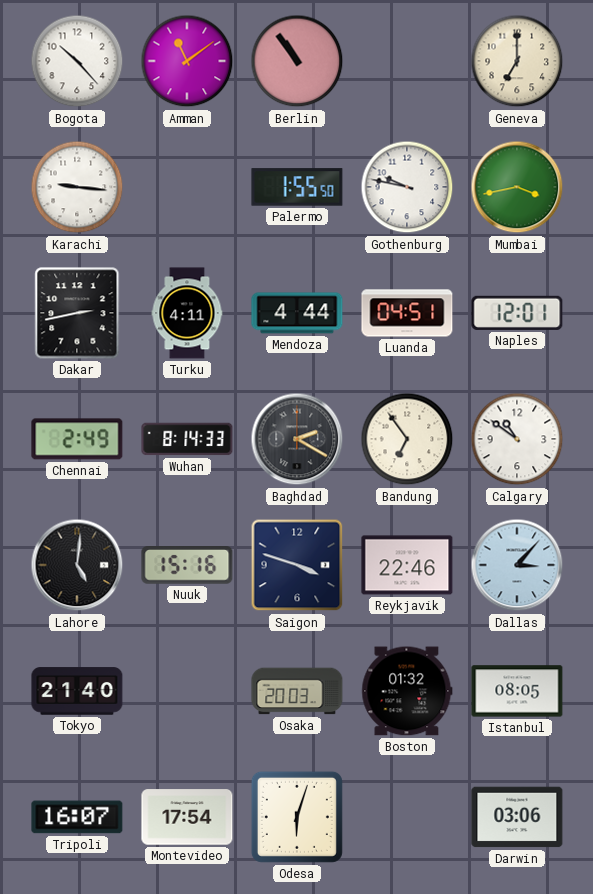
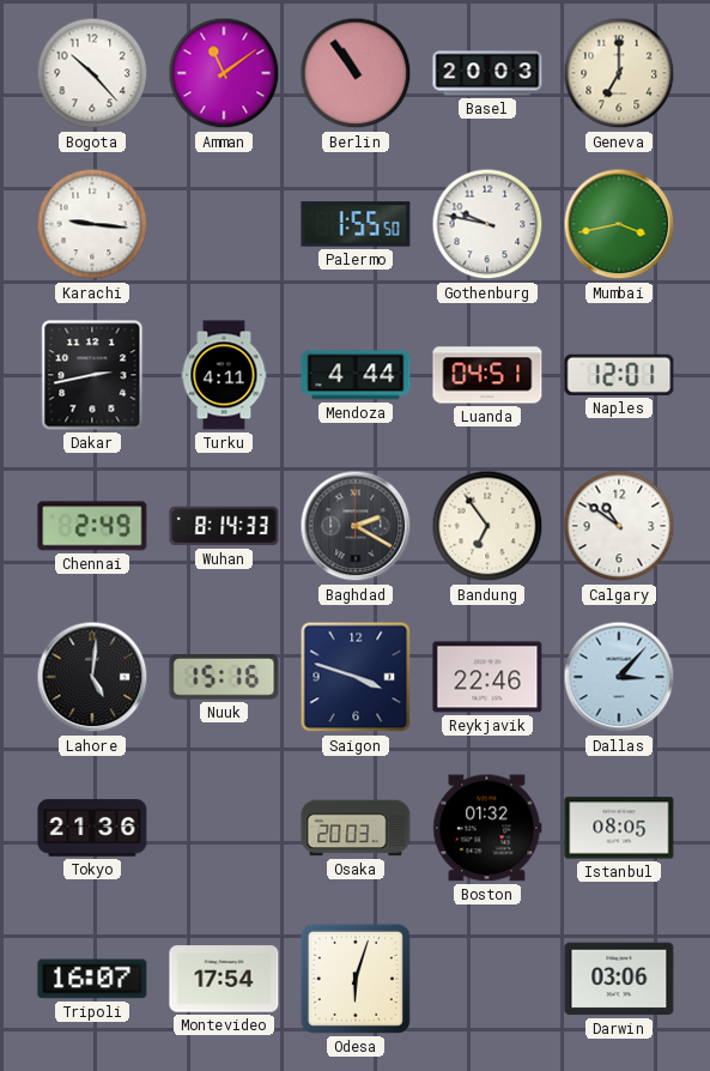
Basel: none -> 20:03 (487, 73)
Tokyo: 21:40 -> 21:36 (92, 828)
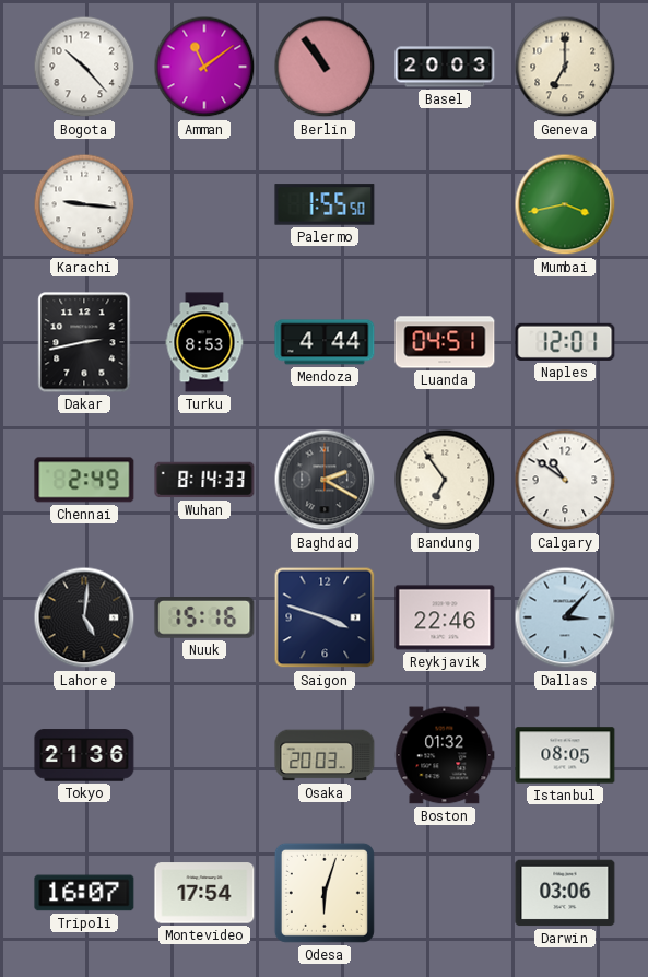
Gothenburg: 9:47 -> none (487, 224)
Turku: 4:11 -> 8:53 (204, 342)
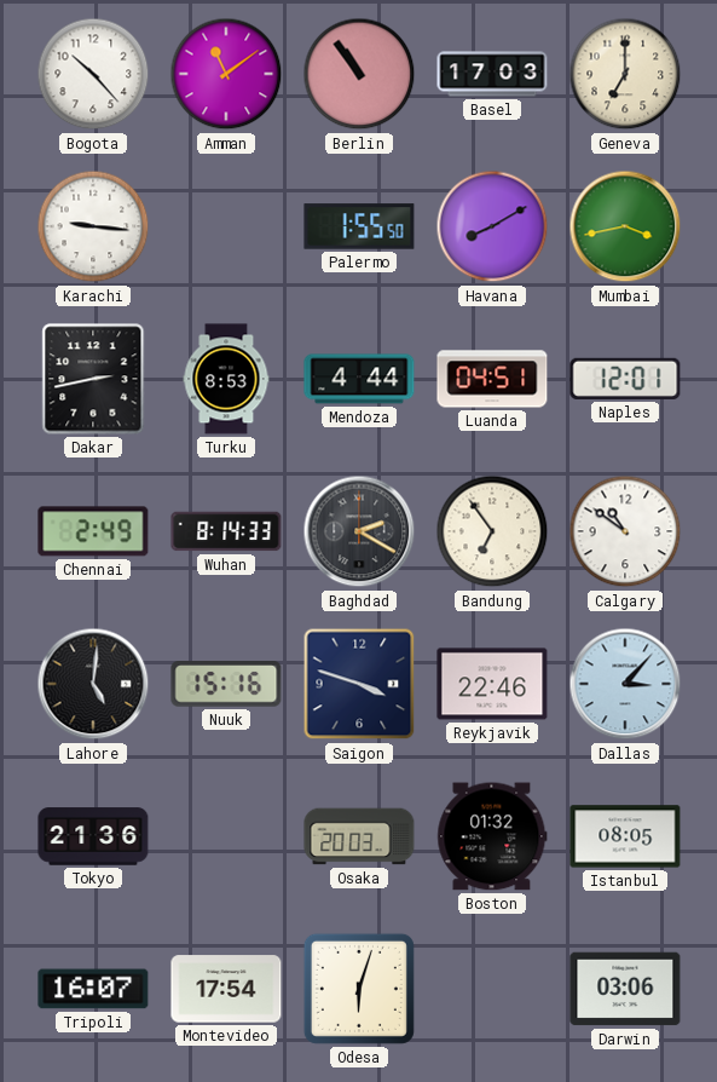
Basel: 20:03 -> 17:03 (492, 74)
Havana: none -> 8:10 (492, 226)
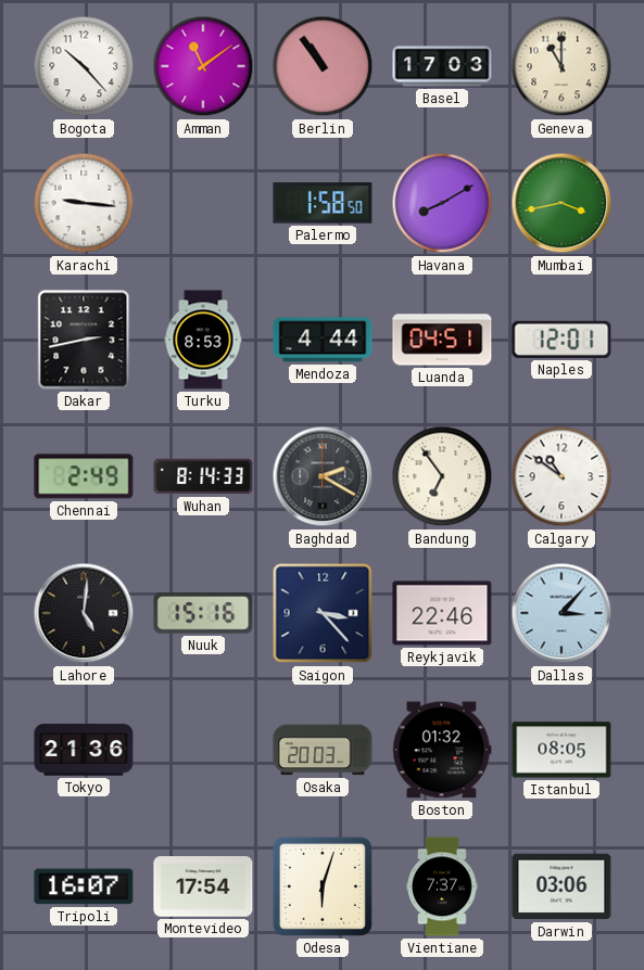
Geneva: 7:00 -> 11:00 (561, 66)
Palermo: 1:55 -> 1:58 (323, 203)
Saigon: 3:48 -> 3:23 (323, 613)
Vientiane: none -> 7:37 (442, 886)
